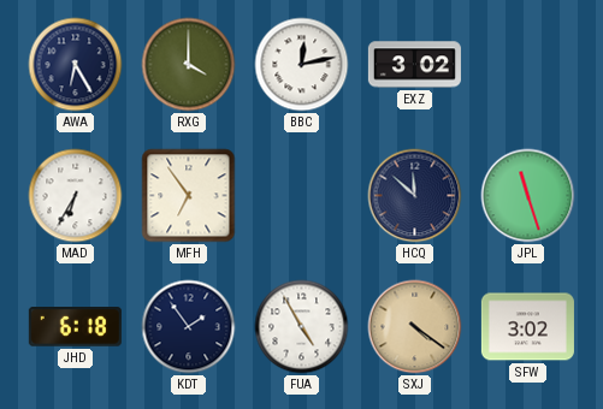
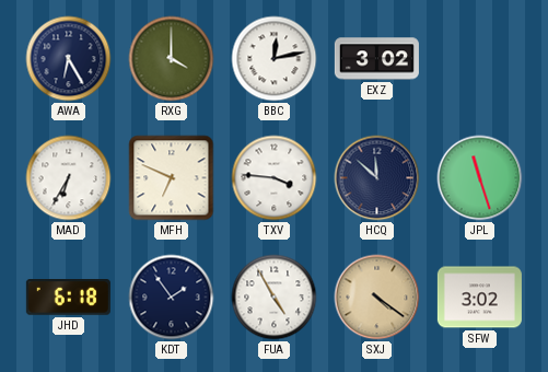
MFH: 6:54 -> 6:49 (172, 178)
TXV: none -> 3:46 (275, 178)
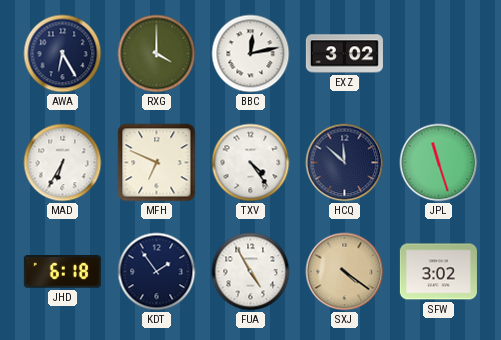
TXV: 3:46 -> 4:24 (251, 163)
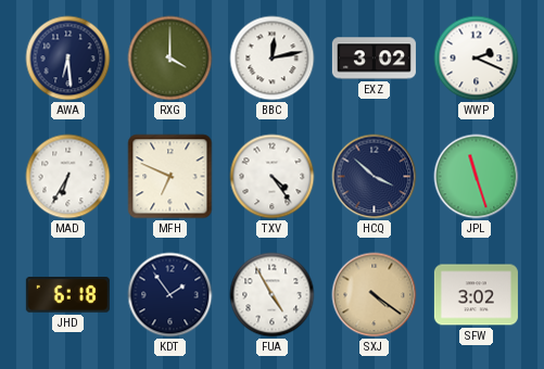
AWA: 6:25 -> 6:29 (68, 59)
WWP: none -> 2:19 (477, 59)
HCQ: 11:52 -> 3:52 (375, 177)
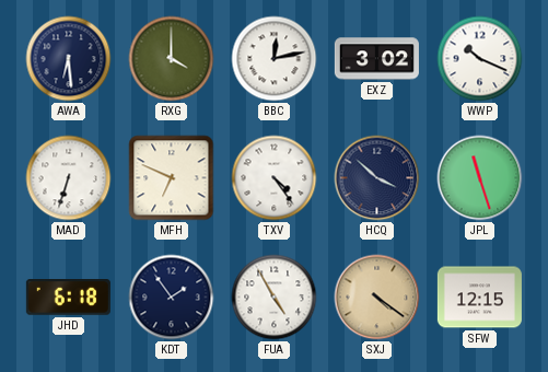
WWP: 2:19 -> 10:19 (480, 59)
MAD: 6:35 -> 6:33 (69, 178)
SFW: 3:02 -> 12:15 (479, 298)
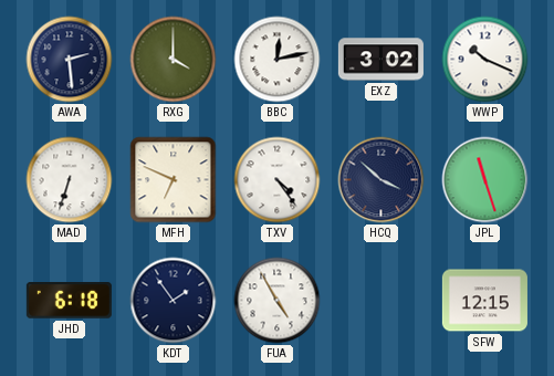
AWA: 6:29 -> 2:29 (70, 60)
SXJ: 4:21 -> none (377, 298)
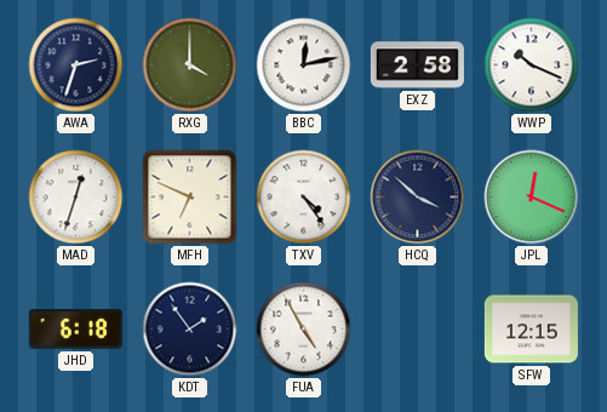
AWA: 2:29 -> 2:33 (76, 65)
EXZ: 3:02 -> 2:58 (417, 65)
MAD: 6:33 -> 12:33 (76, 198)
JPL: 11:27 -> 12:19 (532, 198)
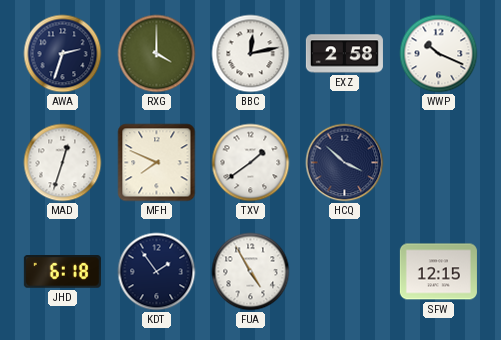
MFH: 6:49 -> 7:49 (157, 163)
TXV: 4:24 -> 1:39 (251, 163)
JPL: 12:19 -> none (532, 198)
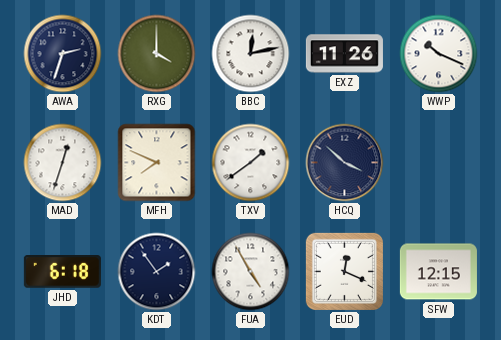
EXZ: 2:58 -> 11:26 (344, 54)
EUD: none -> 12:19 (344, 271)
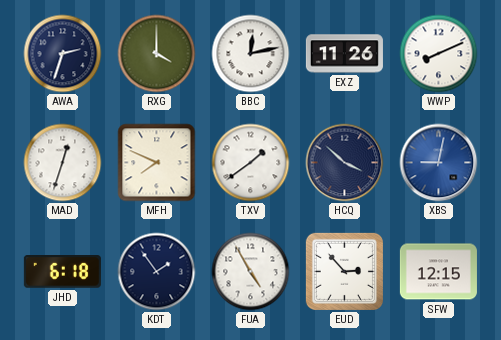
WWP: 10:19 -> 8:11 (439, 54)
XBS: none -> 9:02 (439, 163)
EUD: 12:19 -> 2:53 (344, 271)
